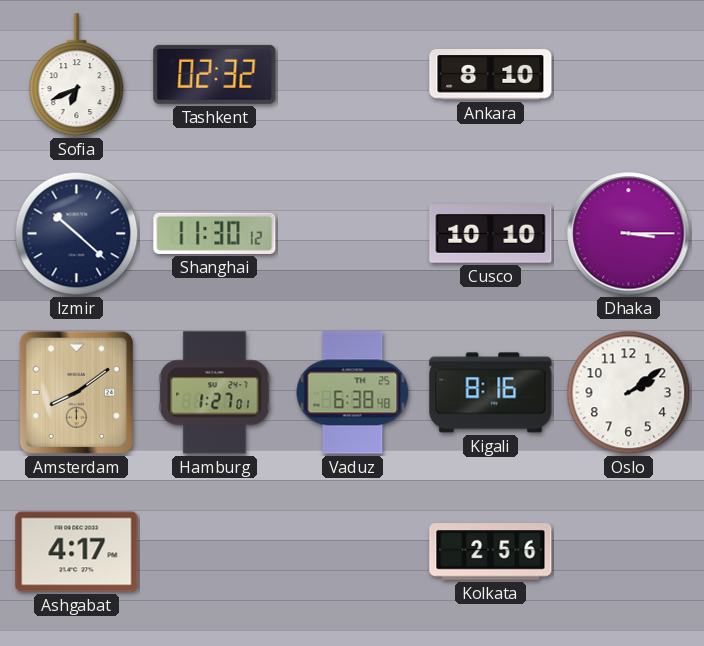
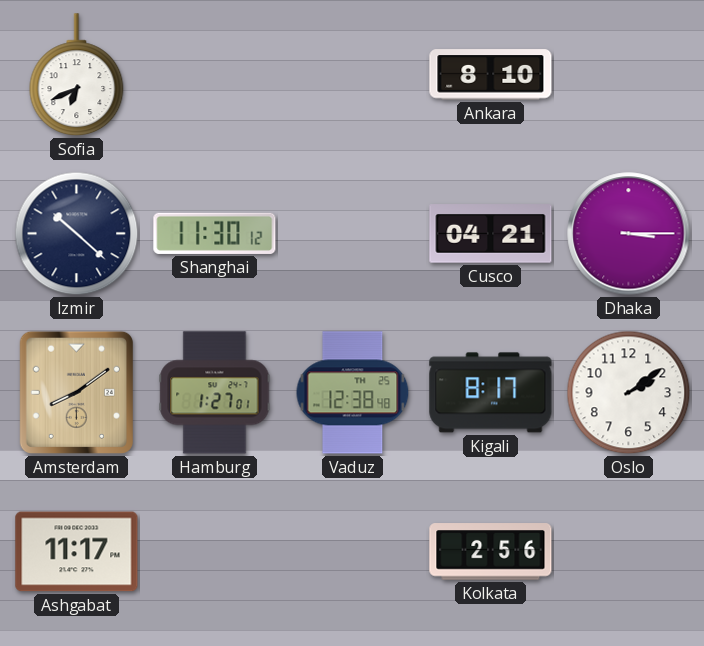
Tashkent: 02:32 -> none (215, 74)
Cusco: 10:10 -> 04:21 (491, 234)
Vaduz: 6:38 -> 12:38 (353, 393)
Kigali: 8:16 -> 8:17 (491, 393)
Ashgabat: 4:17 -> 11:17 (77, 552)
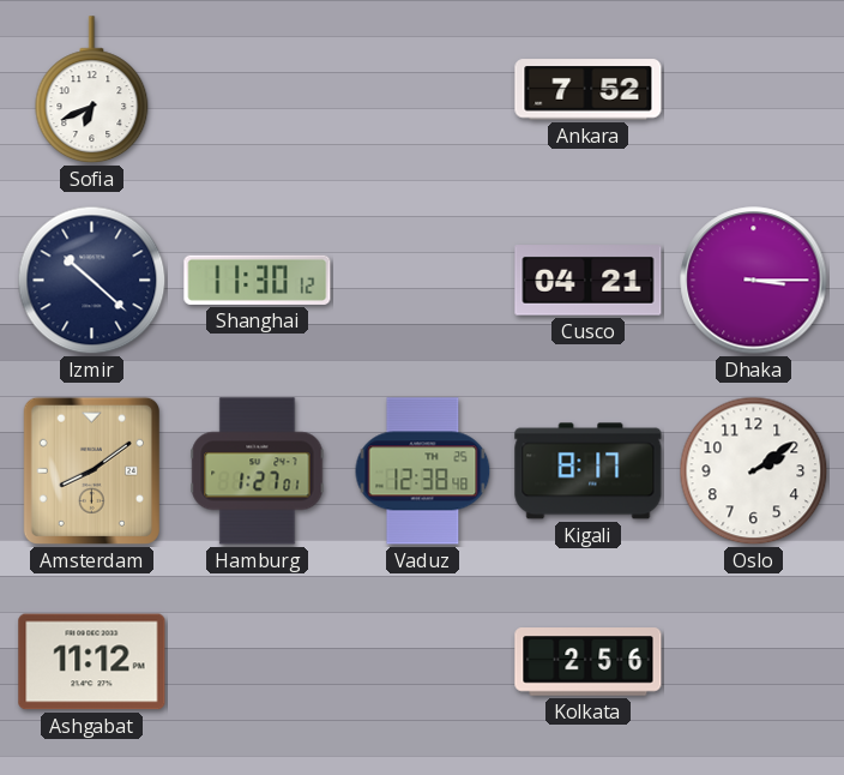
Ankara: 8:10 -> 7:52 (589, 90)
Ashgabat: 11:17 -> 11:12 (92, 662)
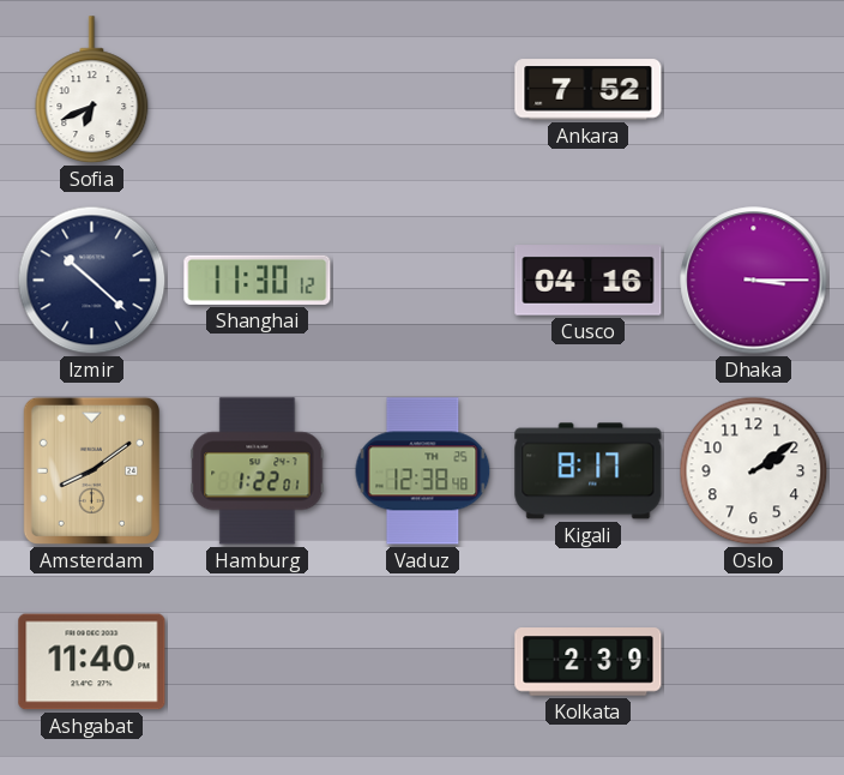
Cusco: 04:21 -> 04:16 (589, 281)
Hamburg: 1:27 -> 1:22 (258, 471)
Ashgabat: 11:12 -> 11:40 (92, 662)
Kolkata: 2:56 -> 2:39 (589, 662)
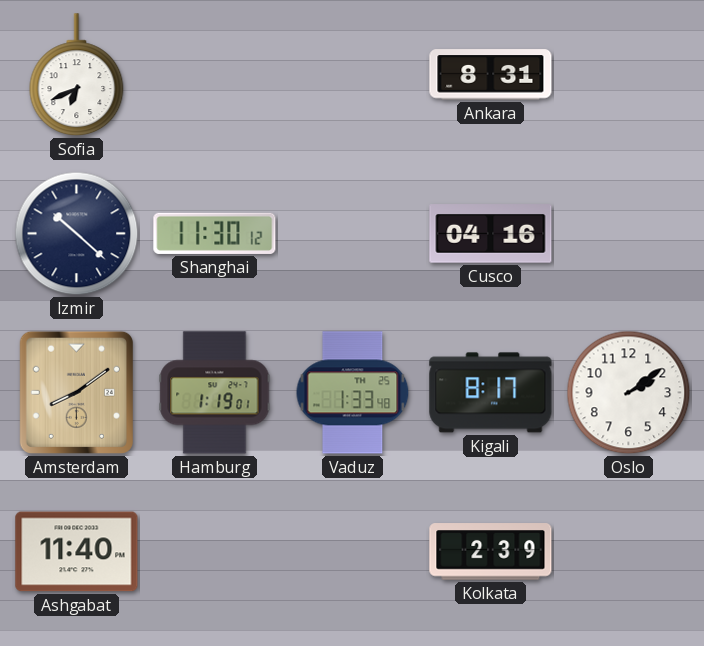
Ankara: 7:52 -> 8:31 (491, 75)
Dhaka: 3:15 -> none (754, 281)
Hamburg: 1:22 -> 1:19 (215, 393)
Vaduz: 12:38 -> 1:33 (353, 393)
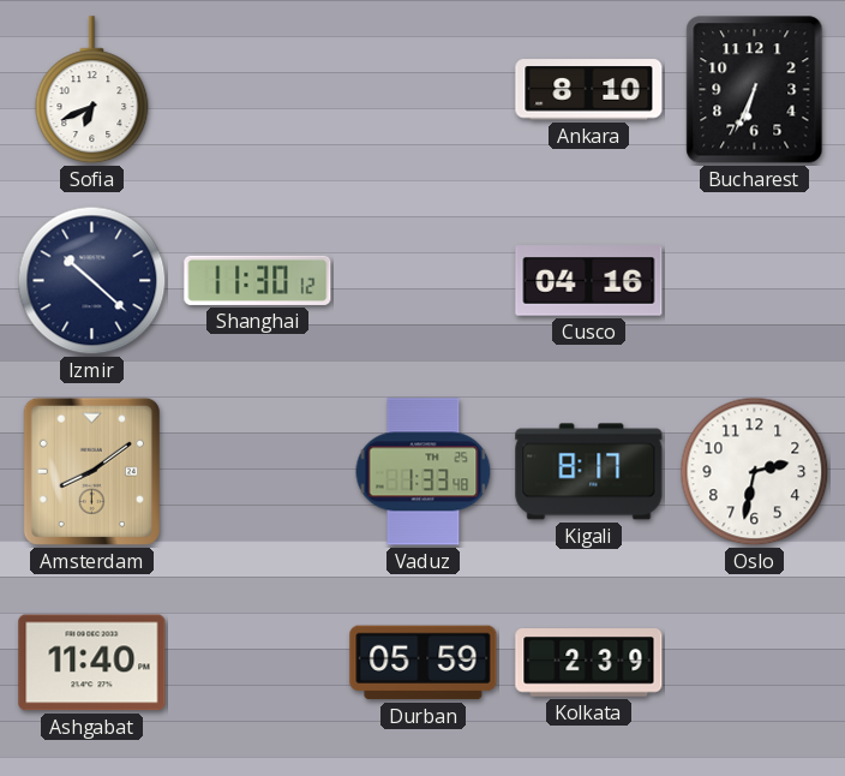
Ankara: 8:31 -> 8:10 (589, 90)
Bucharest: none -> 6:34 (755, 90)
Hamburg: 1:19 -> none (215, 393)
Oslo: 2:09 -> 2:32 (755, 472)
Durban: none -> 05:59 (424, 663)
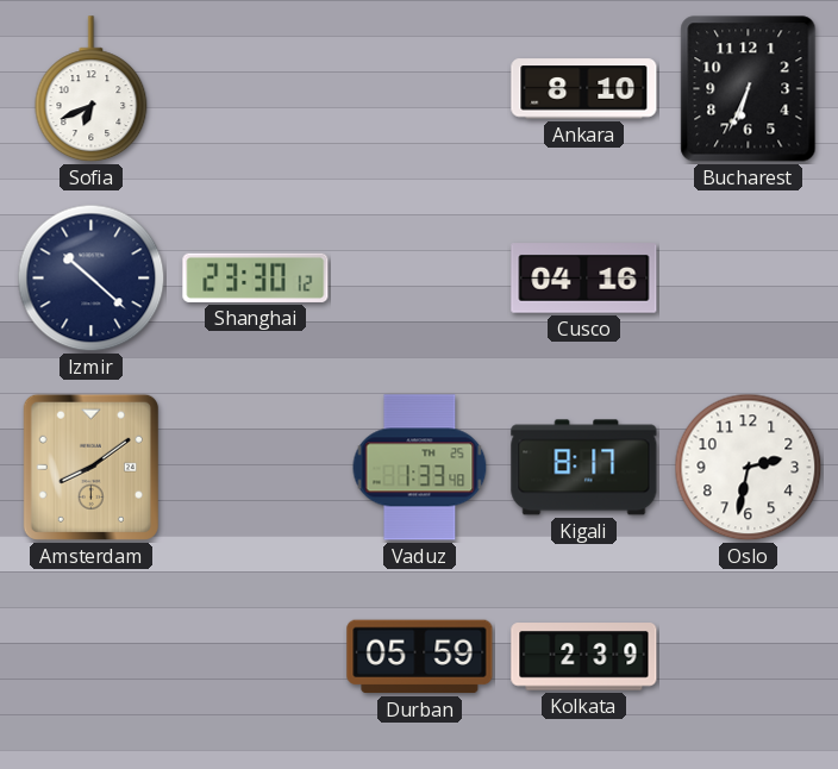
Shanghai: 11:30 -> 23:30 (256, 277)
Ashgabat: 11:40 -> none (92, 663)
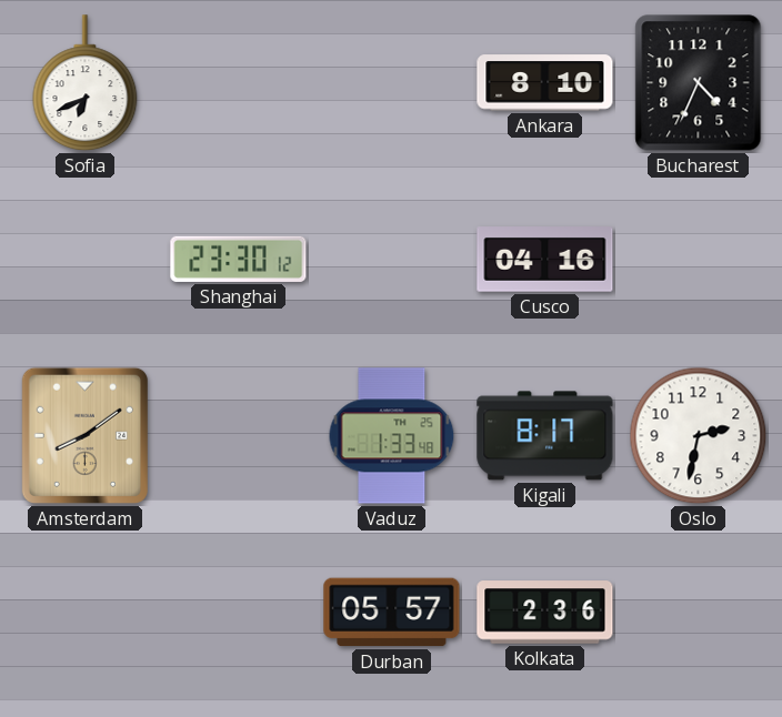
Bucharest: 6:34 -> 4:34 (699, 83)
Izmir: 10:22 -> none (92, 279)
Durban: 05:59 -> 05:57 (392, 613)
Kolkata: 2:39 -> 2:36 (545, 613)
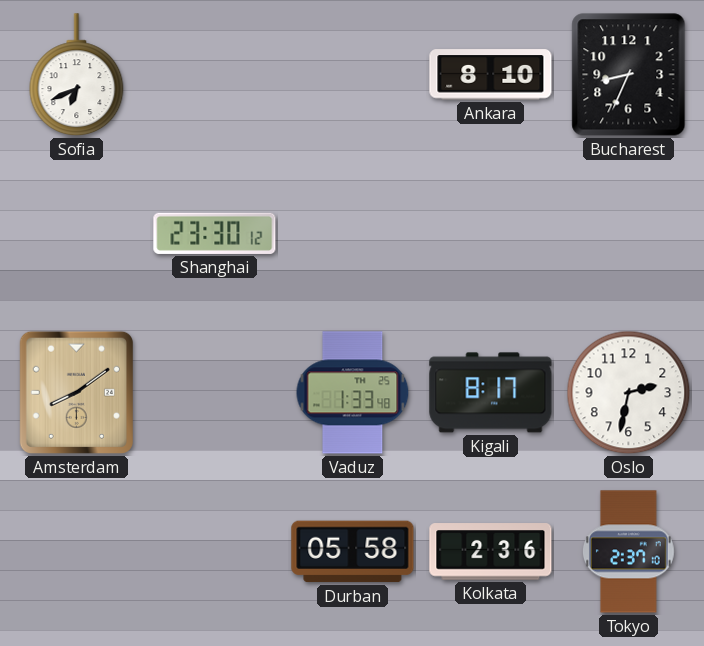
Bucharest: 4:34 -> 8:34 (629, 75)
Cusco: 04:16 -> none (545, 260)
Durban: 05:57 -> 05:58 (353, 552)
Tokyo: none -> 2:37 (629, 552)
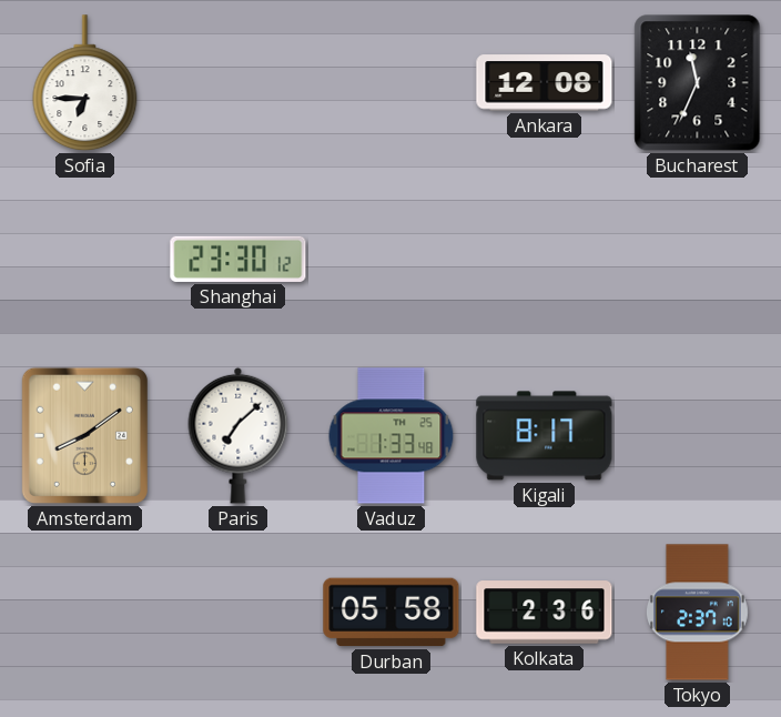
Sofia: 6:41 -> 6:45 (85, 83)
Ankara: 8:10 -> 12:08 (545, 83)
Bucharest: 8:34 -> 11:34 (698, 83)
Paris: none -> 7:08 (239, 435)
Oslo: 2:32 -> none (629, 393)
